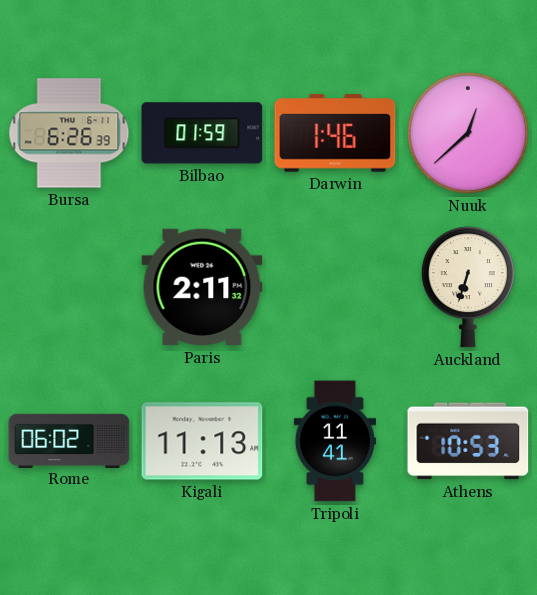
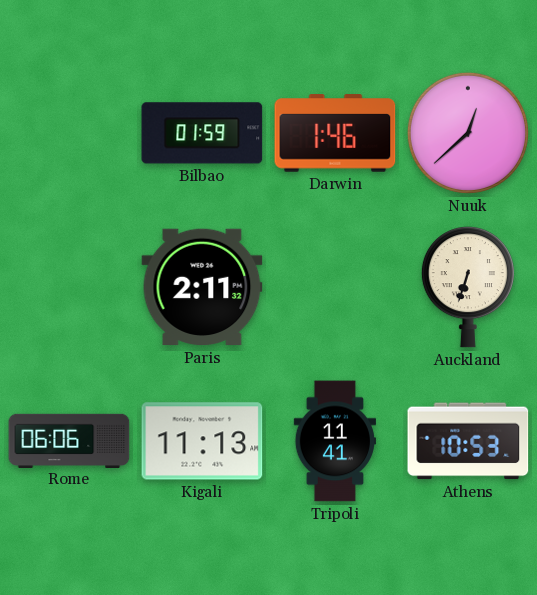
Bursa: 6:26 -> none (69, 133)
Rome: 06:02 -> 06:06 (69, 440)
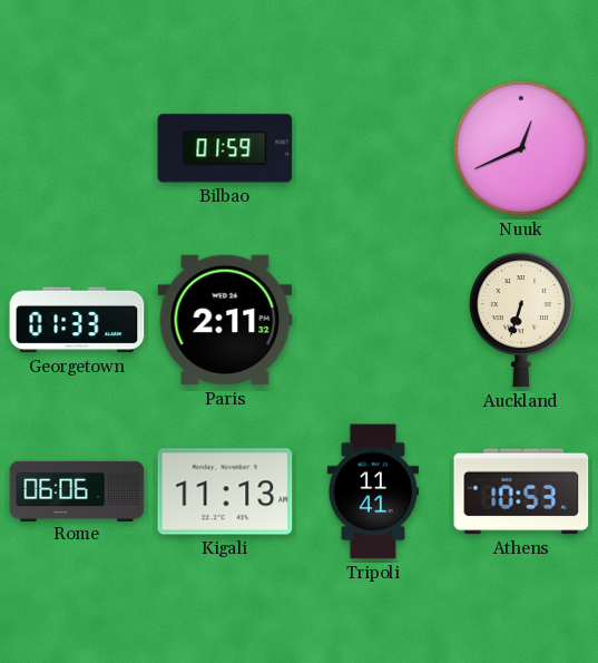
Darwin: 1:46 -> none (335, 133)
Nuuk: 12:38 -> 12:41 (521, 148)
Georgetown: none -> 01:33 (77, 320)
